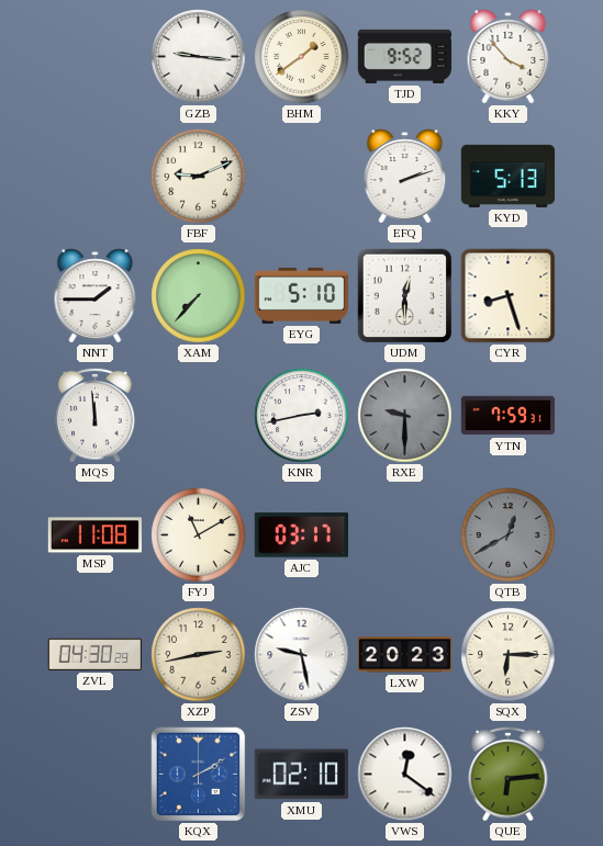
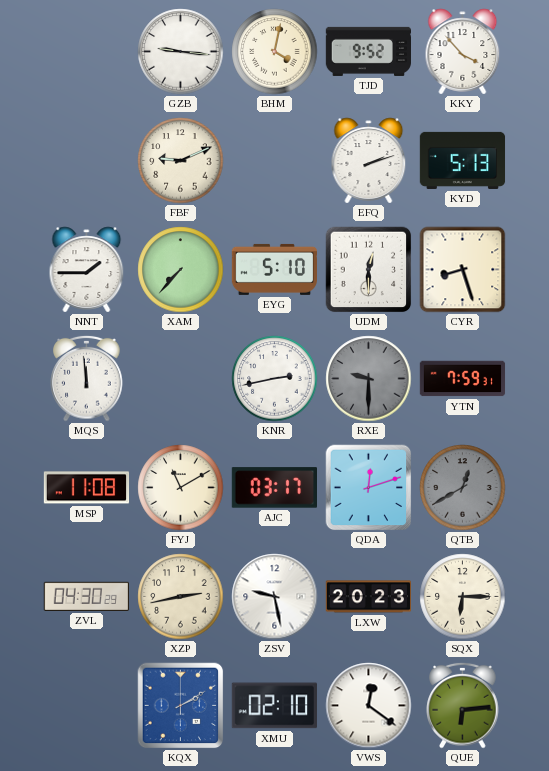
BHM: 1:39 -> 4:02 (275, 52)
QDA: none -> 12:12 (369, 488)
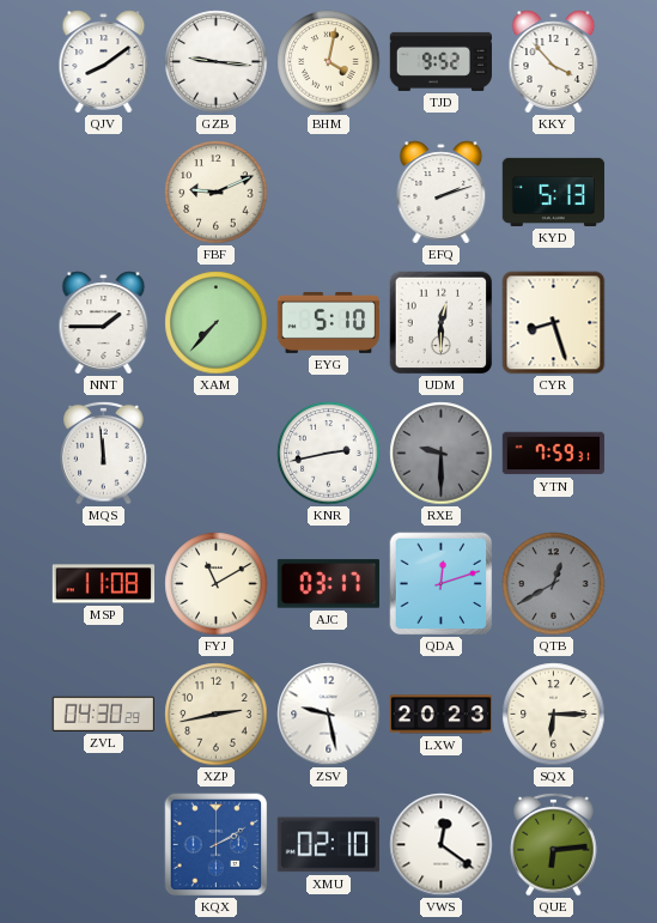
QJV: none -> 8:09 (104, 62)
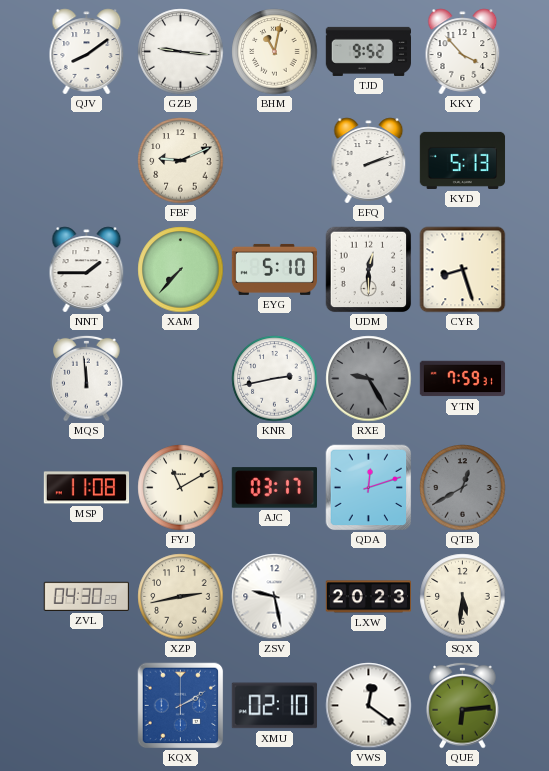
BHM: 4:02 -> 11:02 (275, 52)
RXE: 9:30 -> 9:25 (369, 379)
SQX: 6:15 -> 5:31 (463, 597)
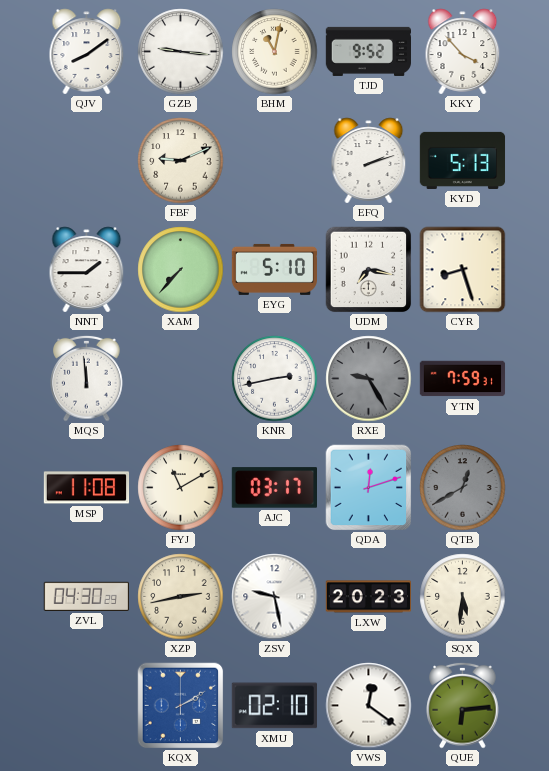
UDM: 12:30 -> 7:17 (369, 270)
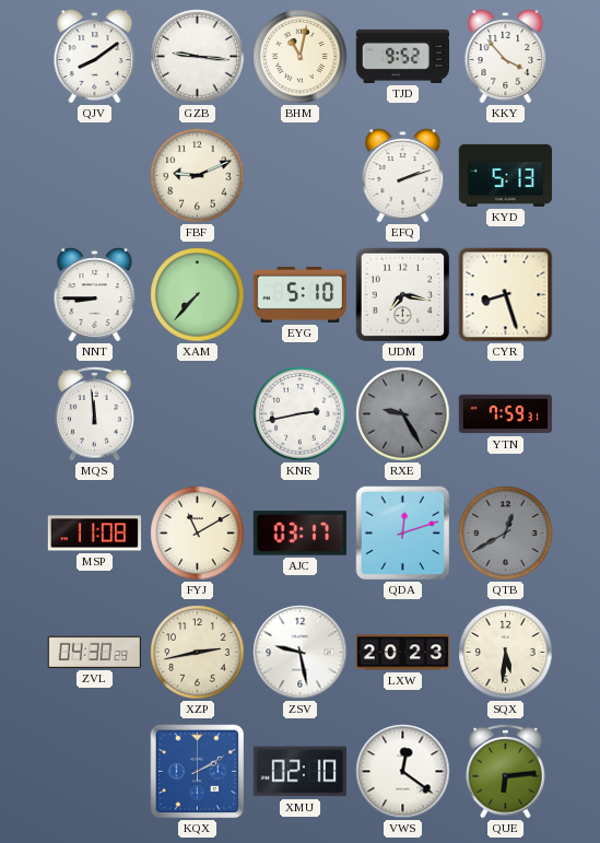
NNT: 1:45 -> 8:45 (95, 295)
